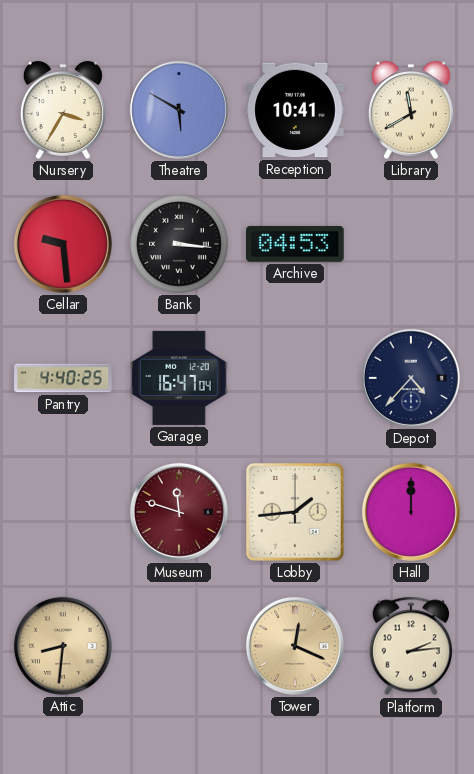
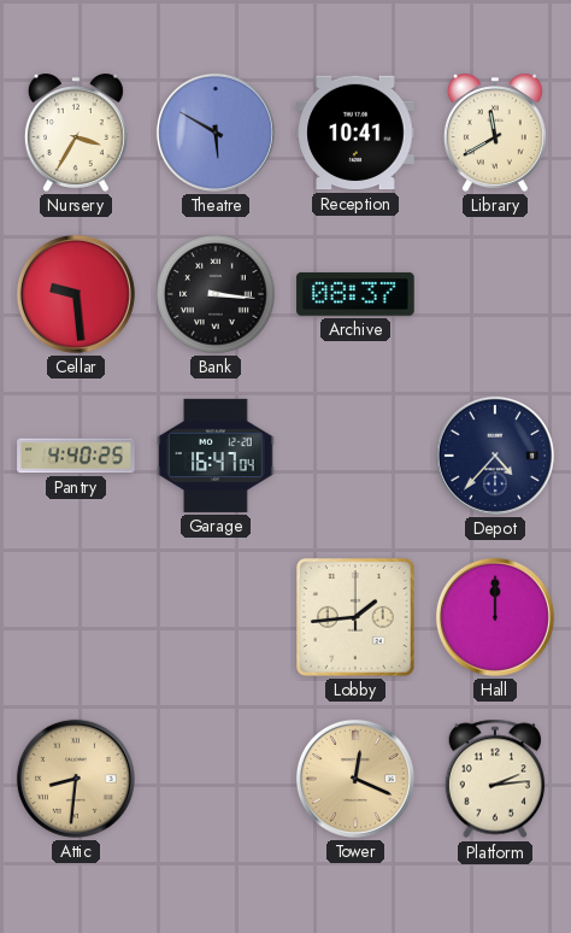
Archive: 04:53 -> 08:37 (355, 294)
Museum: 11:48 -> none (179, 512)
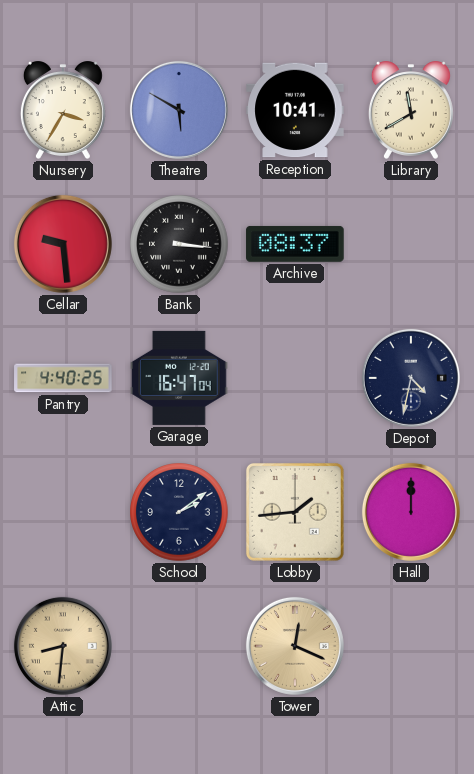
Depot: 4:37 -> 4:32 (411, 378)
School: none -> 2:09 (180, 513)
Platform: 2:14 -> none (495, 779)
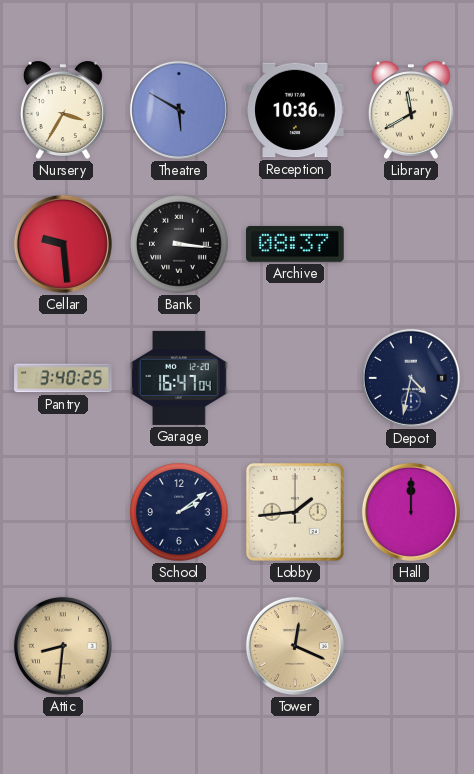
Reception: 10:41 -> 10:36 (295, 110)
Pantry: 4:40 -> 3:40 (63, 378)
